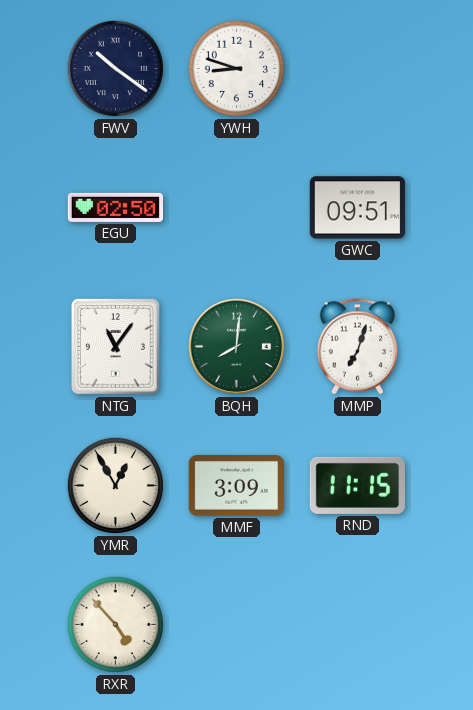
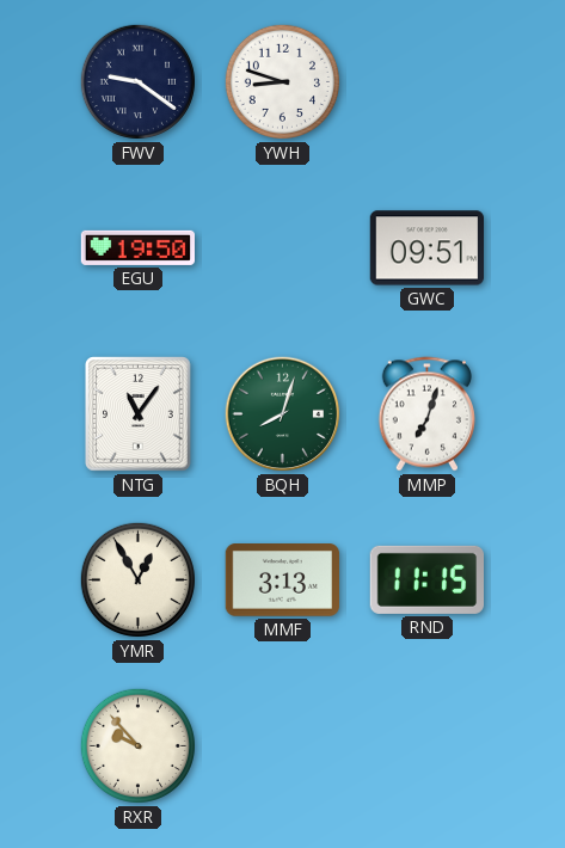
FWV: 10:21 -> 9:21 (137, 81)
EGU: 02:50 -> 19:50 (137, 247)
BQH: 8:01 -> 8:03 (283, 414)
MMF: 3:09 -> 3:13 (282, 580)
RXR: 4:53 -> 9:53 (137, 745)
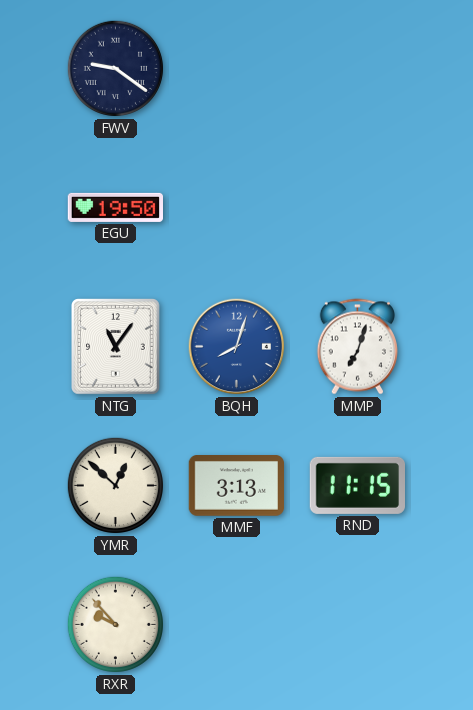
YWH: 8:48 -> none (282, 81)
GWC: 09:51 -> none (426, 248)
BQH dial: green -> blue (237, 347)
YMR: 12:55 -> 12:52 (115, 485)
